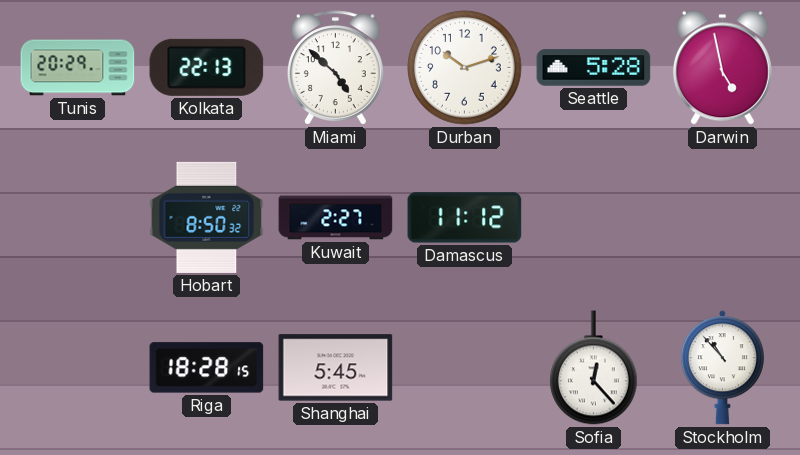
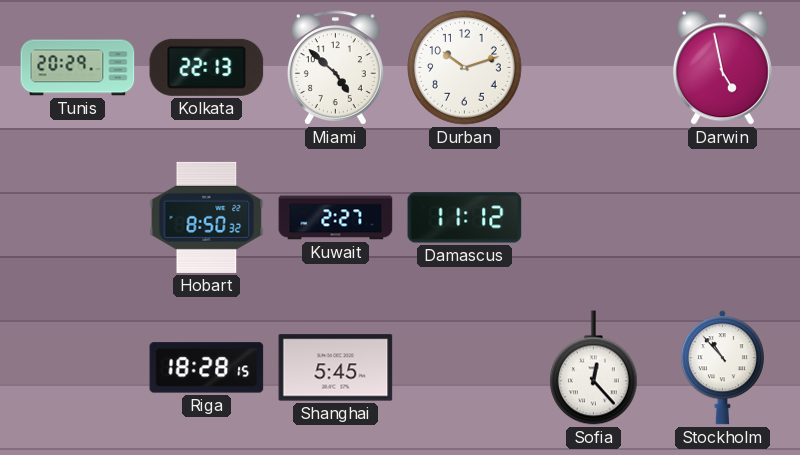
Seattle: 5:28 -> none (594, 68)
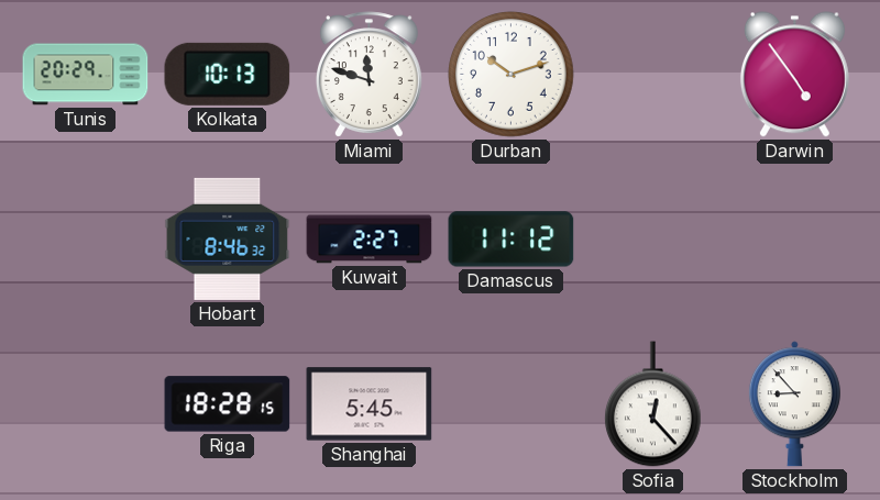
Kolkata: 22:13 -> 10:13 (228, 74)
Miami: 4:52 -> 11:48 (369, 75)
Darwin: 4:58 -> 4:54 (794, 75)
Hobart: 8:50 -> 8:46 (228, 238)
Stockholm: 10:53 -> 8:53 (794, 404)
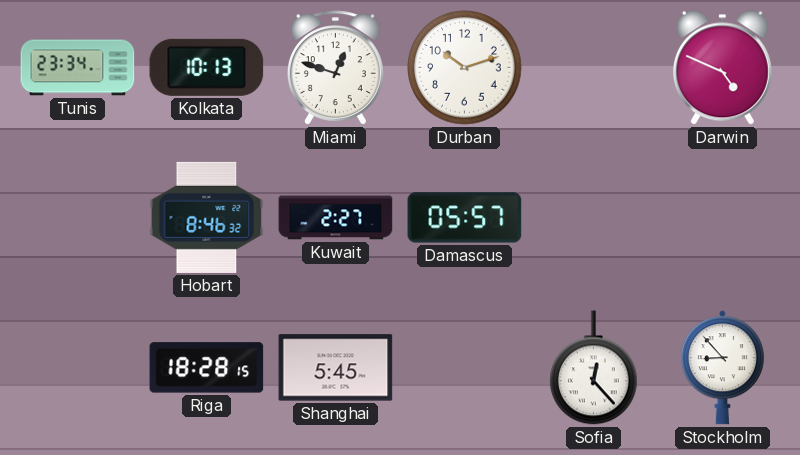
Tunis: 20:29 -> 23:34 (78, 68)
Miami: 11:48 -> 12:48 (335, 68)
Darwin: 4:54 -> 4:49 (722, 68)
Damascus: 11:12 -> 05:57 (465, 218)
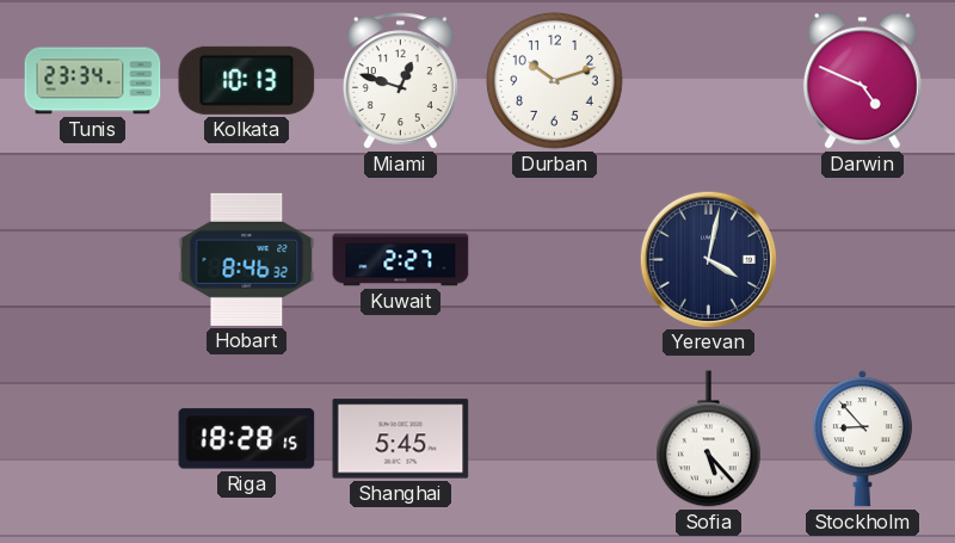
Damascus: 05:57 -> none (465, 218)
Yerevan: none -> 4:02 (708, 259)
Sofia: 12:23 -> 5:23 (709, 439)
